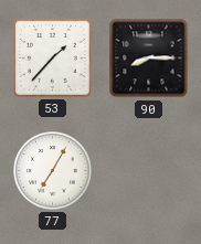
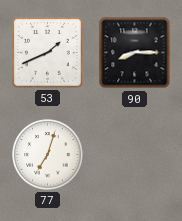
53: 1:37 -> 1:41 (48, 53)
77: 7:05 -> 7:03 (48, 155)
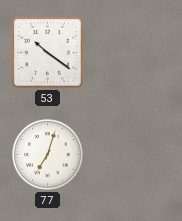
53: 1:41 -> 10:21 (48, 53)
90: 8:15 -> none (135, 53)
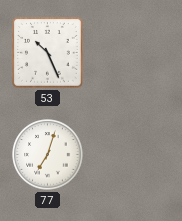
53: 10:21 -> 10:26 (48, 53)
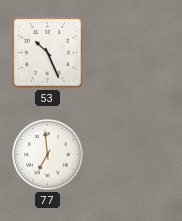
77: 7:03 -> 6:59 (48, 155)
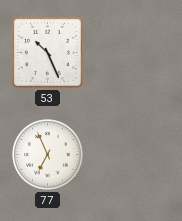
77: 6:59 -> 6:56 (48, 155)
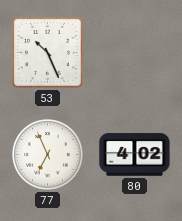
80: none -> 4:02 (135, 155)
